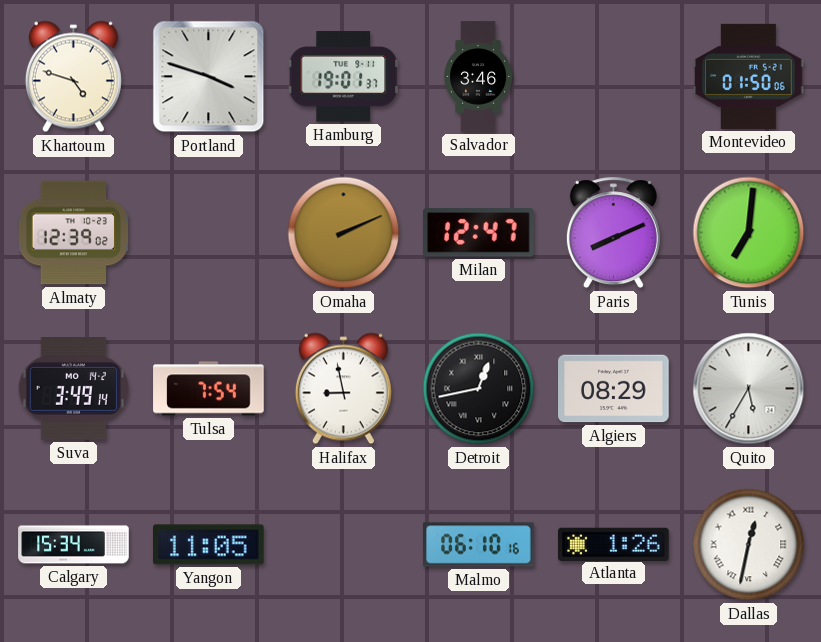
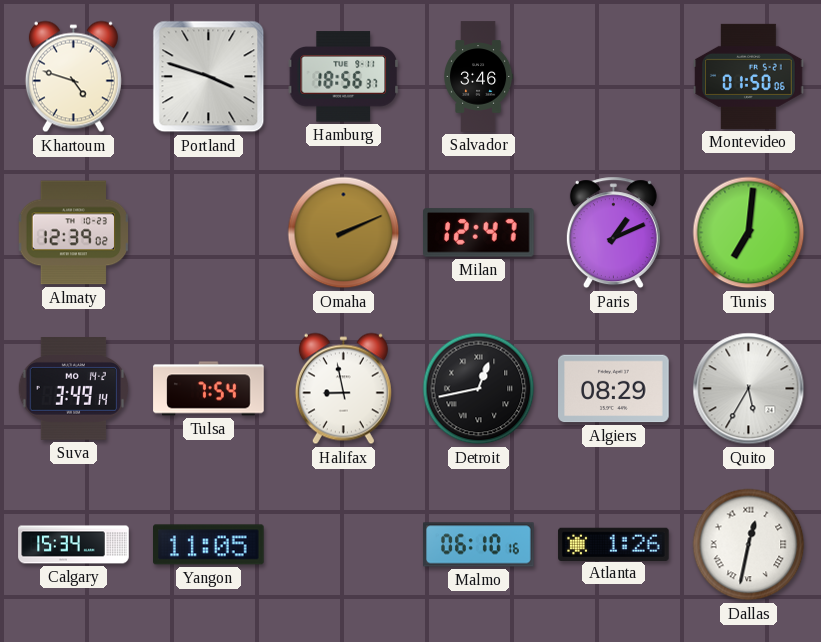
Hamburg: 19:01 -> 18:56 (343, 77)
Paris: 8:11 -> 1:11 (613, 233)
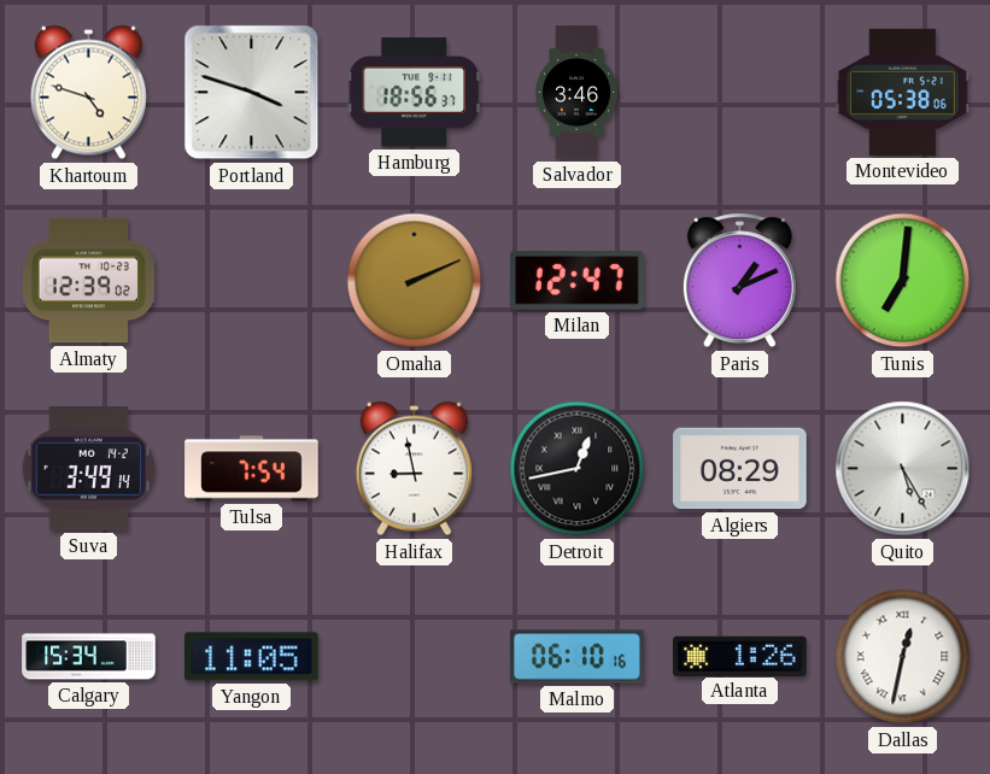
Montevideo: 01:50 -> 05:38 (903, 92)
Quito: 5:35 -> 5:25 (903, 469)
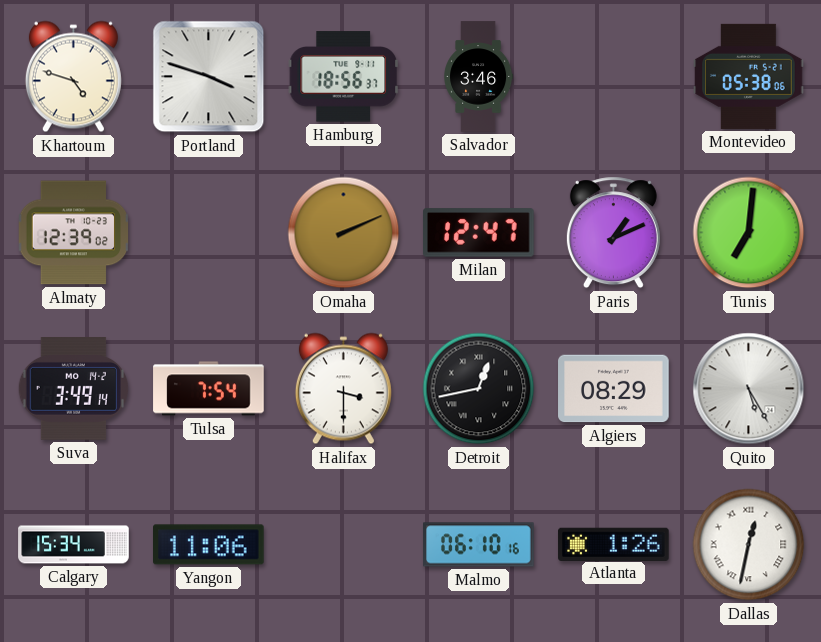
Halifax: 8:58 -> 3:30 (343, 389)
Yangon: 11:05 -> 11:06 (209, 545)
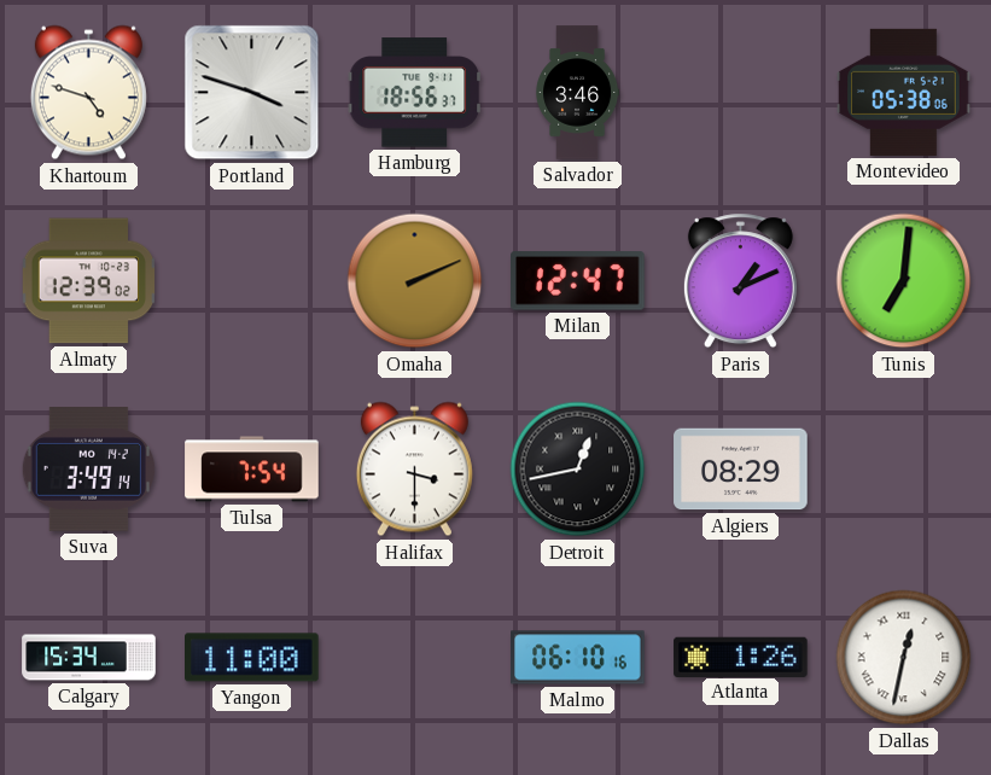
Quito: 5:25 -> none (749, 389)
Yangon: 11:06 -> 11:00 (252, 658)
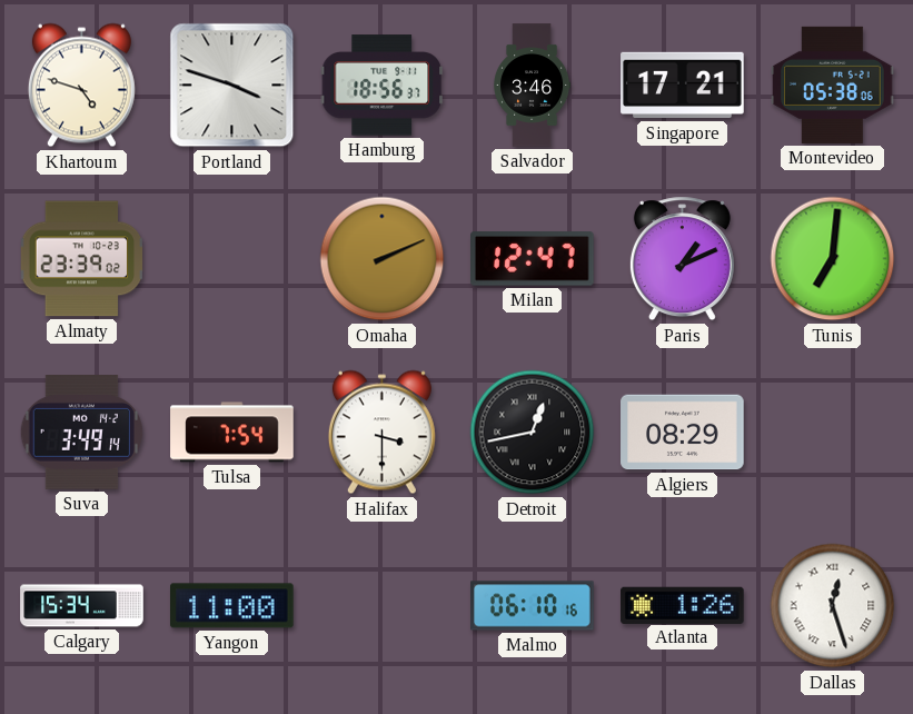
Singapore: none -> 17:21 (683, 86)
Almaty: 12:39 -> 23:39 (82, 259)
Dallas: 12:32 -> 12:27 (833, 606)
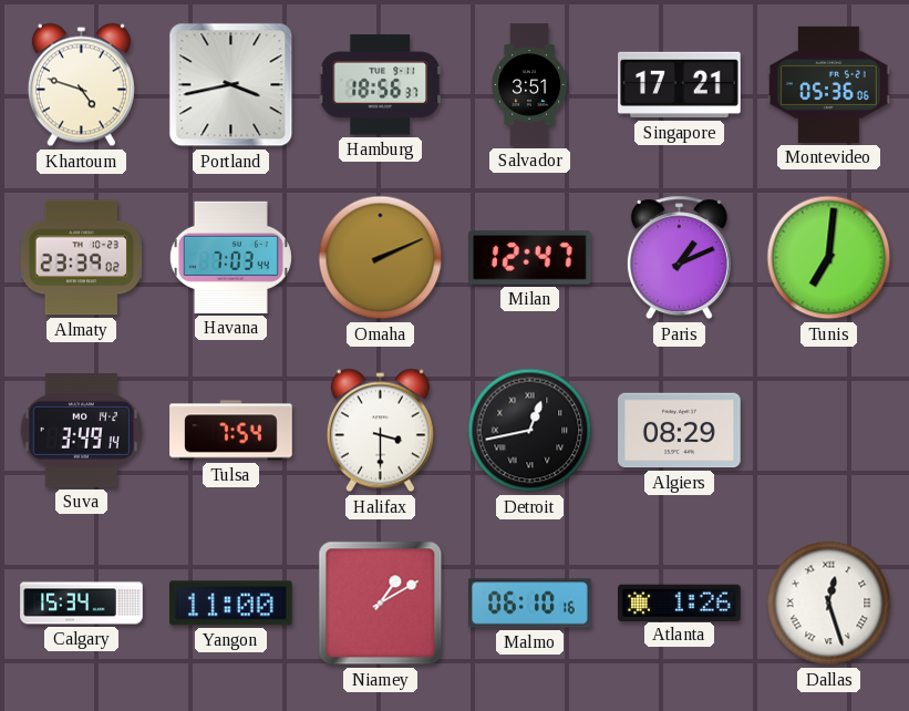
Portland: 3:48 -> 3:43 (231, 85)
Salvador: 3:46 -> 3:51 (530, 85)
Montevideo: 05:38 -> 05:36 (829, 84)
Havana: none -> 7:03 (230, 257)
Niamey: none -> 1:10 (381, 604)
